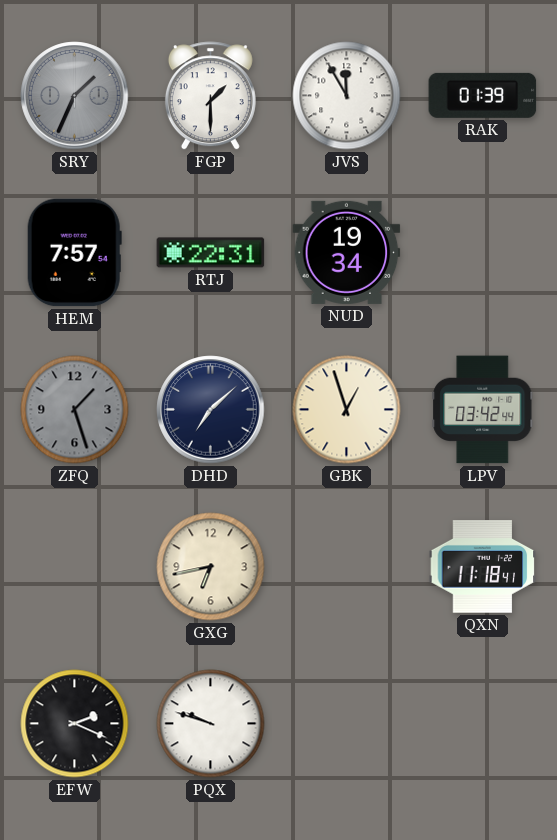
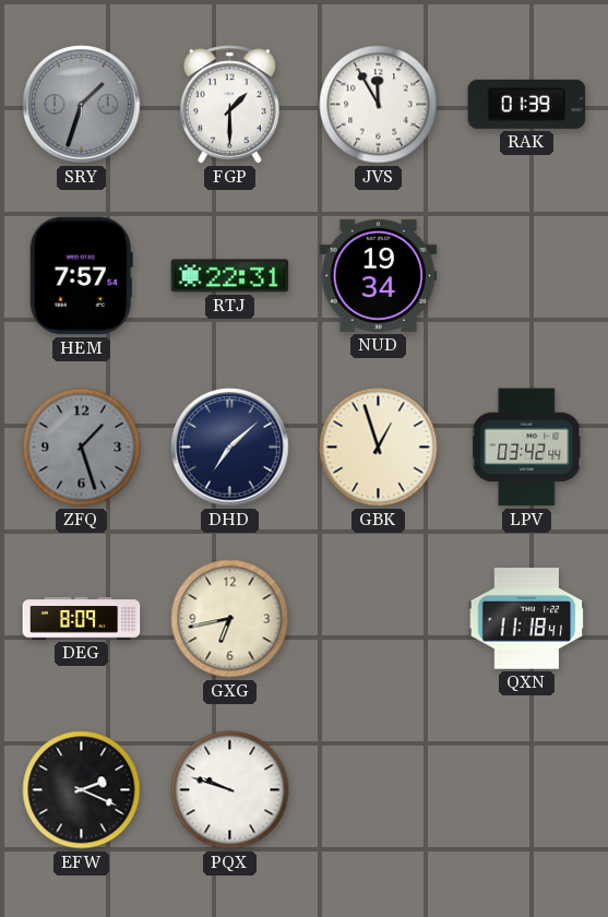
SRY: 1:34 -> 1:33 (82, 105)
DEG: none -> 8:09 (82, 619)
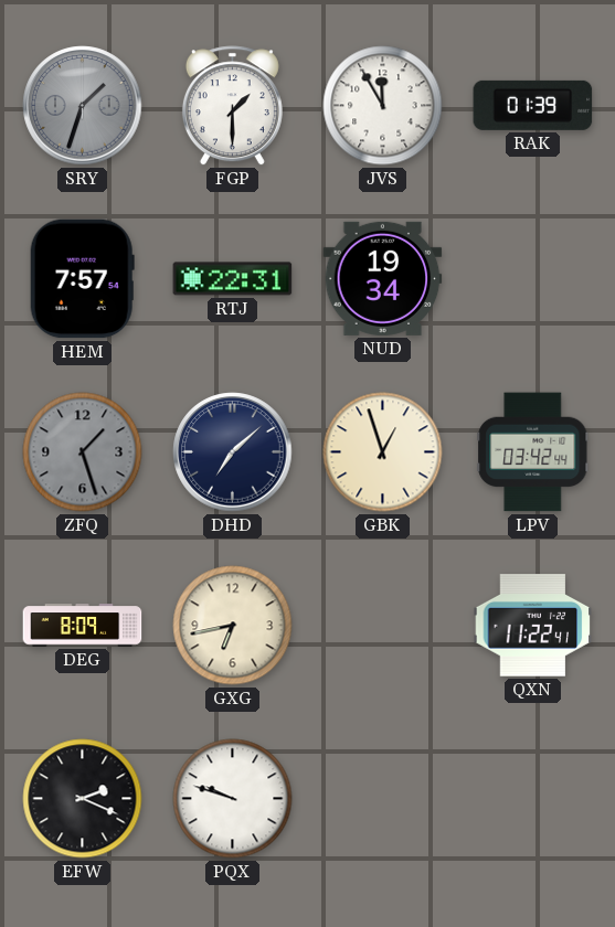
QXN: 11:18 -> 11:22 (533, 626)
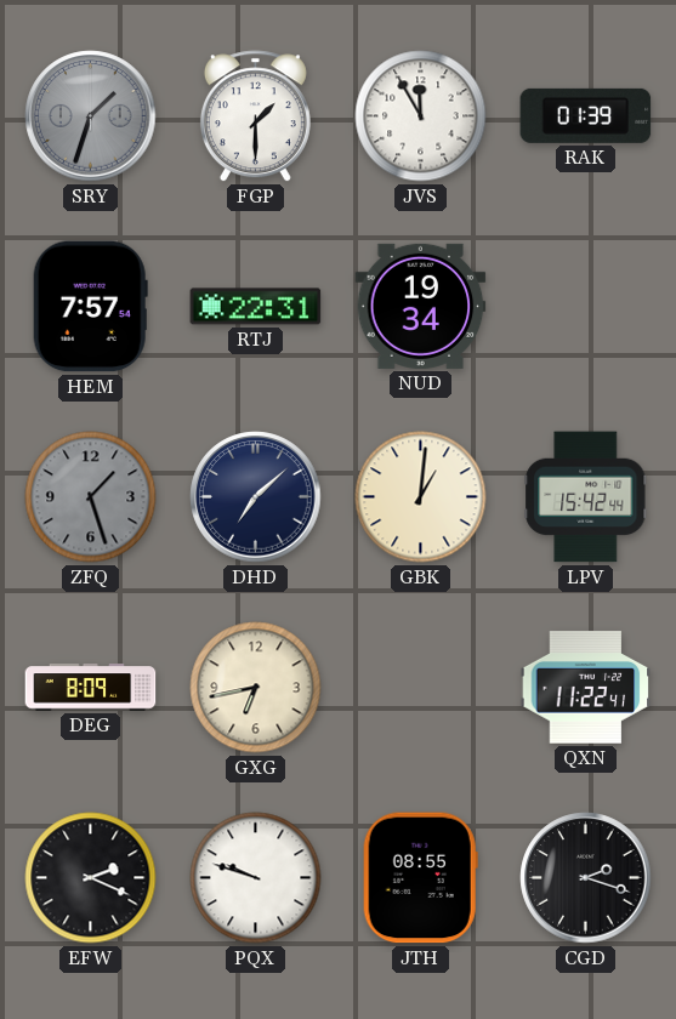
GBK: 12:57 -> 1:01 (421, 497)
LPV: 03:42 -> 15:42 (586, 497)
JTH: none -> 08:55 (420, 878)
CGD: none -> 2:18 (586, 878)
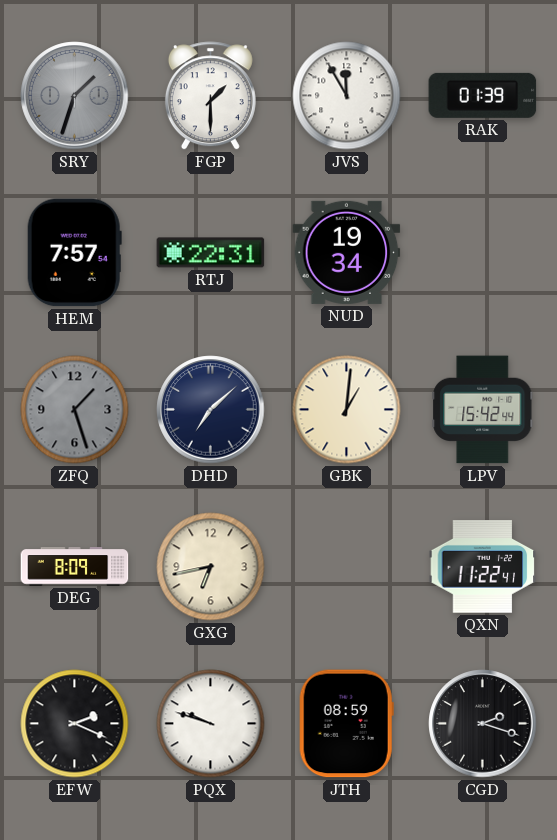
JTH: 08:55 -> 08:59 (346, 724)
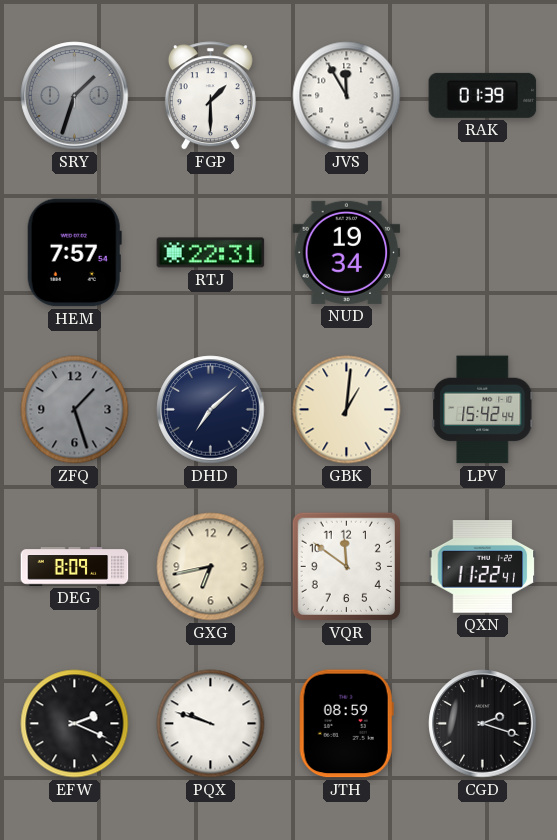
VQR: none -> 11:51 (346, 566)
